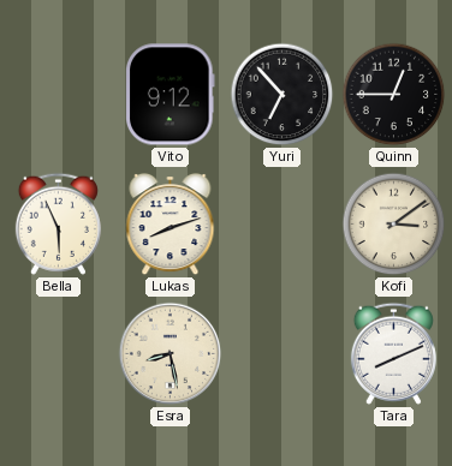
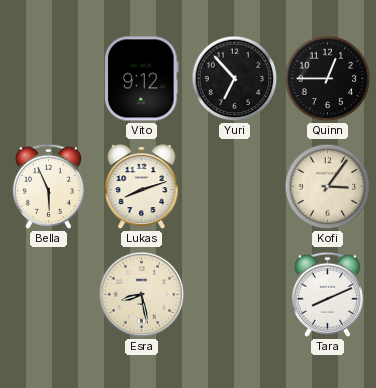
Kofi: 3:09 -> 3:06 (328, 187)
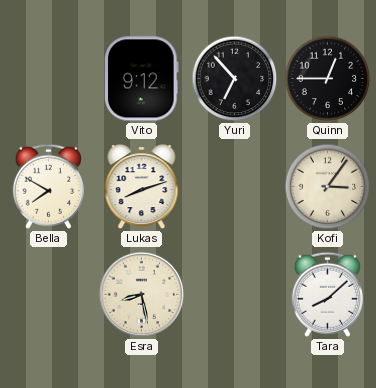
Bella: 5:56 -> 7:50 (48, 186)
Tara: 8:11 -> 8:08 (327, 294)
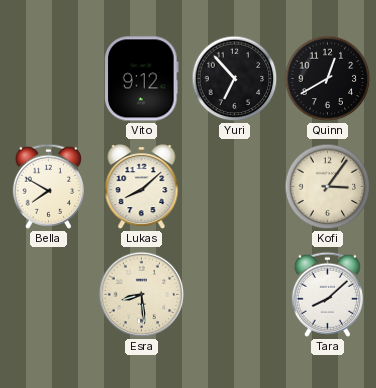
Quinn: 12:45 -> 12:40 (328, 79)
Lukas: 8:12 -> 8:08 (142, 188)
Esra: 8:28 -> 8:29 (142, 295)
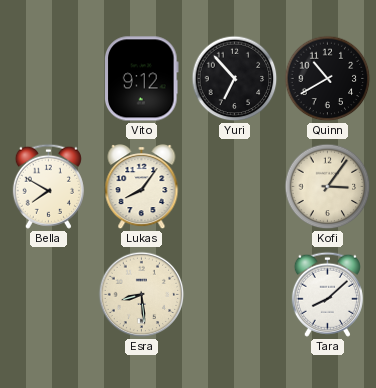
Quinn: 12:40 -> 10:40 (328, 79)
Lukas: 8:08 -> 8:06 (142, 188)
